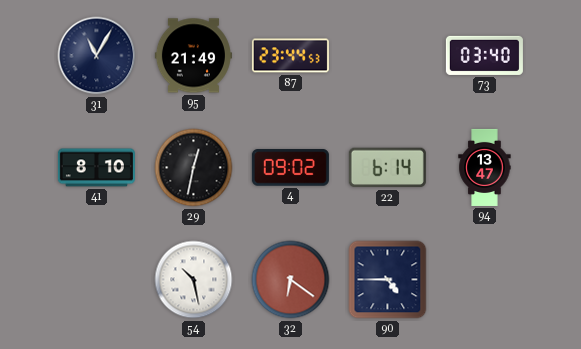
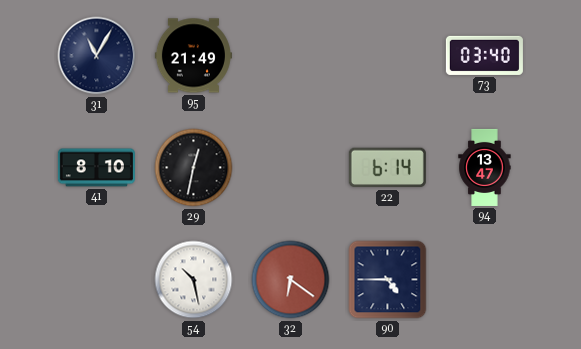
87: 23:44 -> none (290, 56)
4: 09:02 -> none (290, 168)
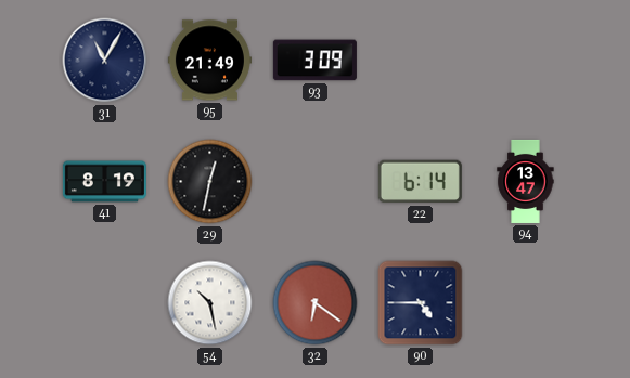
93: none -> 3:09 (314, 61)
73: 03:40 -> none (484, 55)
41: 8:10 -> 8:19 (104, 182)
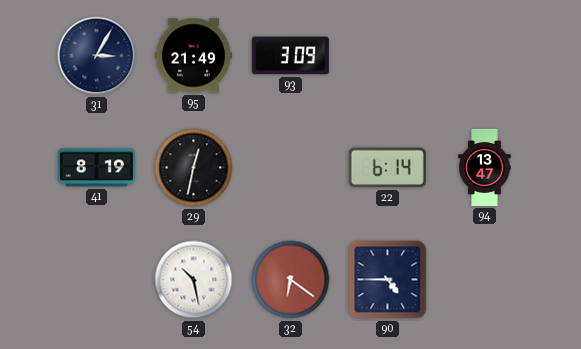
31: 11:05 -> 3:05 (97, 56)
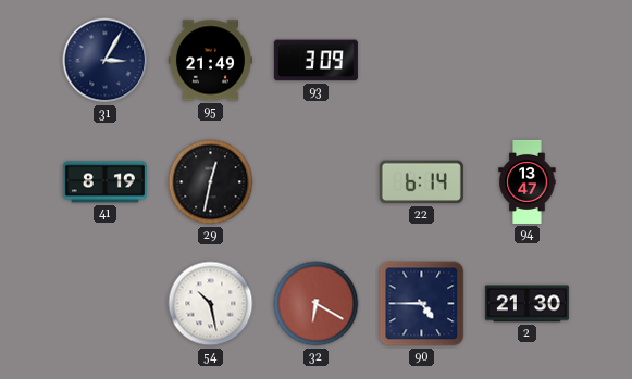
32: 6:21 -> 6:20 (317, 304)
2: none -> 21:30 (526, 304)
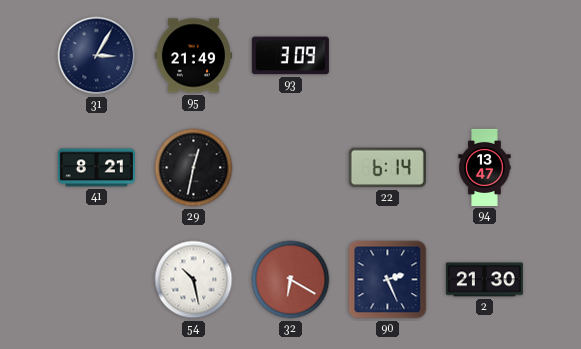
41: 8:19 -> 8:21 (96, 168)
90: 4:45 -> 2:26 (388, 280)
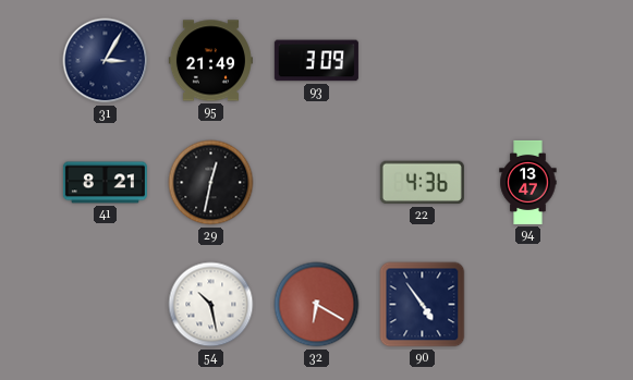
22: 6:14 -> 4:36 (422, 183)
90: 2:26 -> 4:54 (423, 305)
2: 21:30 -> none (484, 280)
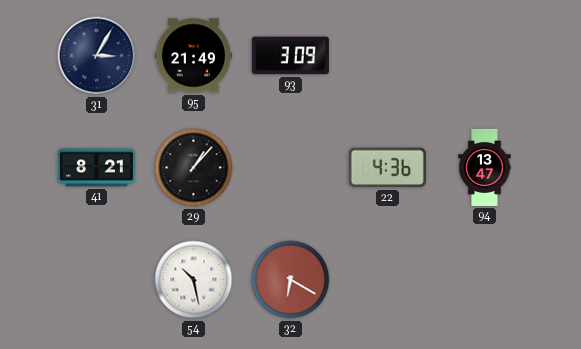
29: 12:32 -> 1:07 (194, 168)
90: 4:54 -> none (423, 305)
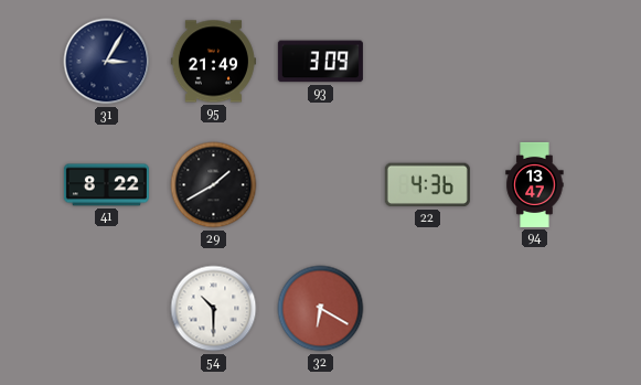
41: 8:21 -> 8:22 (106, 185)
29: 1:07 -> 1:40 (214, 185)
54: 10:28 -> 10:30 (214, 309)
